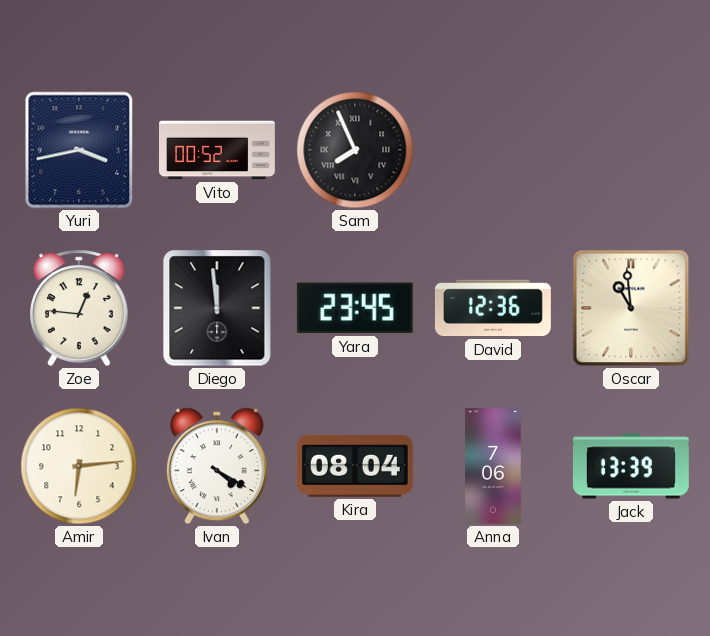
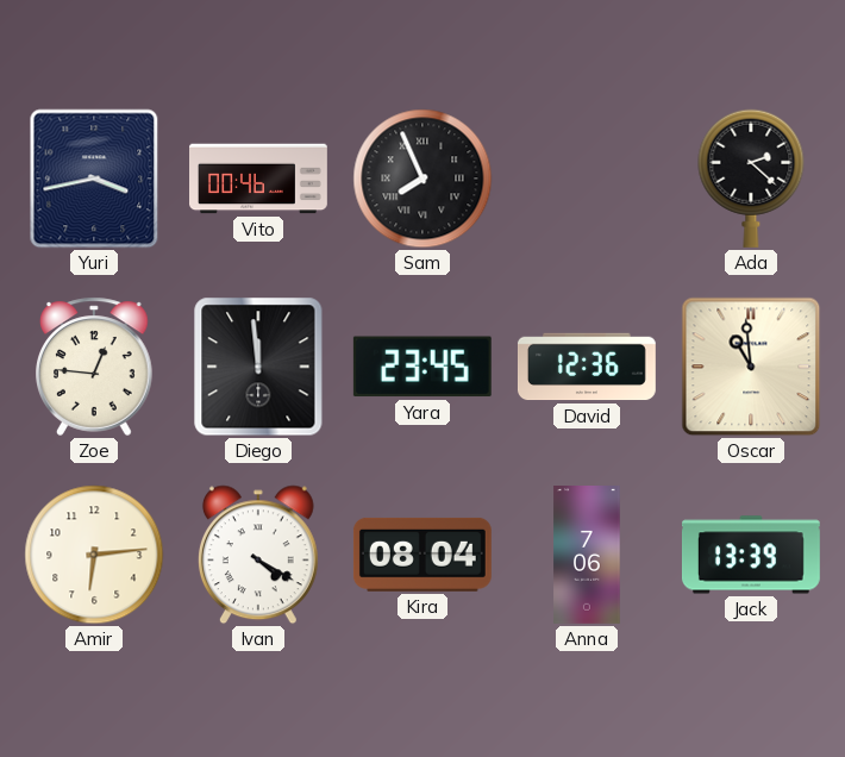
Vito: 00:52 -> 00:46 (259, 179)
Ada: none -> 2:22 (751, 179)
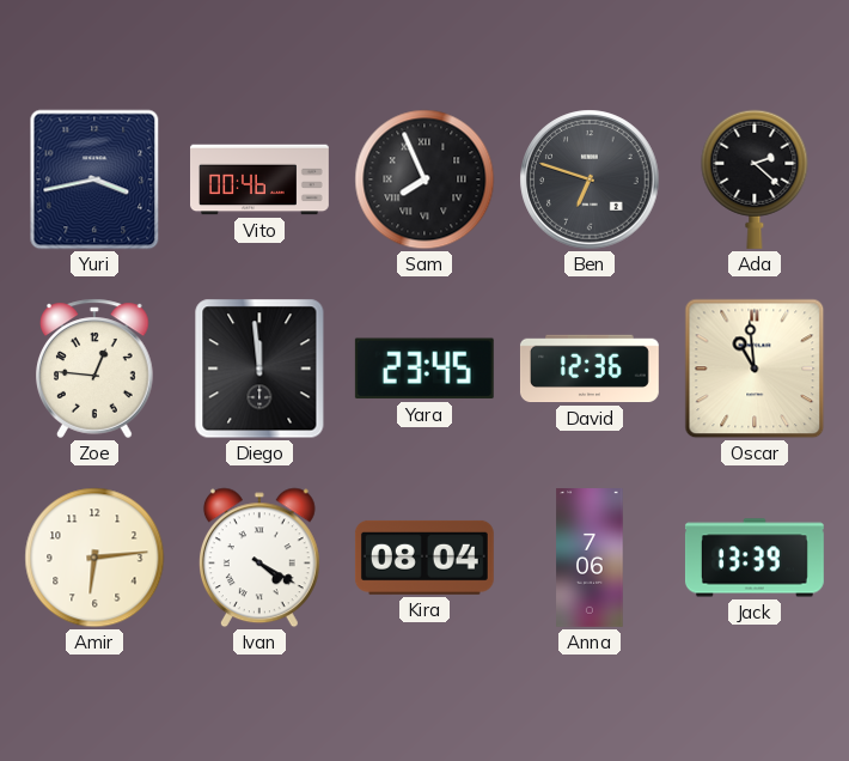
Ben: none -> 6:48 (590, 179)
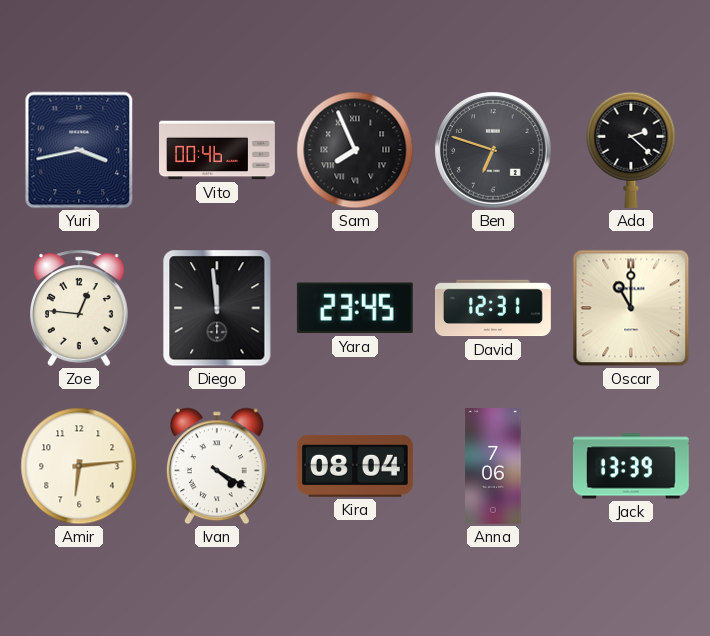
David: 12:36 -> 12:31 (493, 308)
Oscar: 10:59 -> 11:00 (631, 308)
